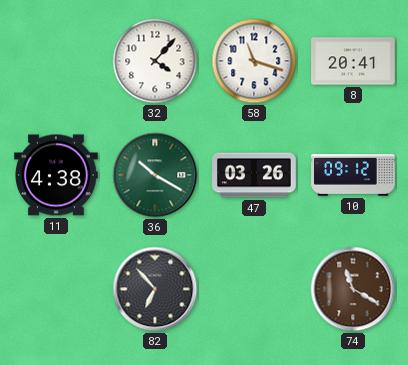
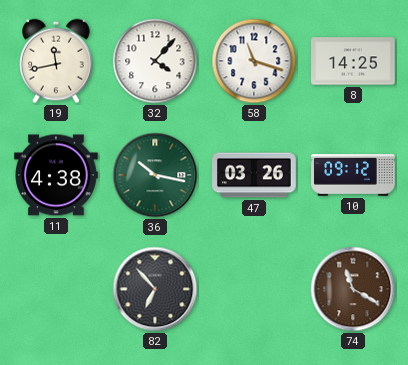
19: none -> 11:43 (57, 61)
8: 20:41 -> 14:25 (353, 61)
36: 10:20 -> 10:17 (155, 175)
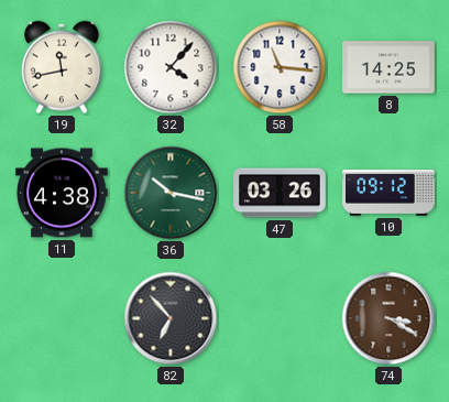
58: 11:18 -> 11:16 (280, 67)
74: 11:20 -> 3:20 (388, 318)
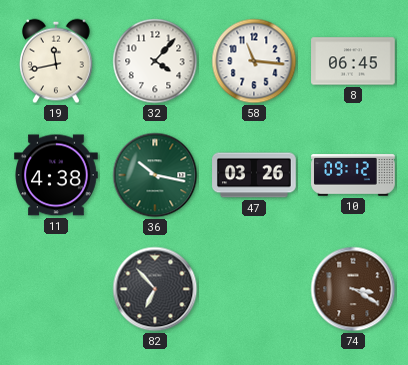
8: 14:25 -> 06:45 (353, 61)
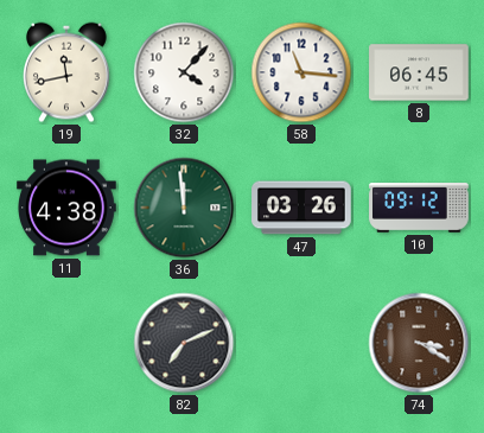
36: 10:17 -> 11:59 (184, 208)
82: 6:53 -> 7:11 (184, 343)
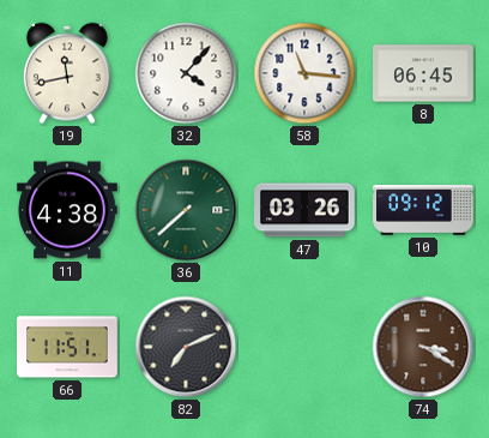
36: 11:59 -> 7:38 (186, 210)
66: none -> 11:51 (67, 347)
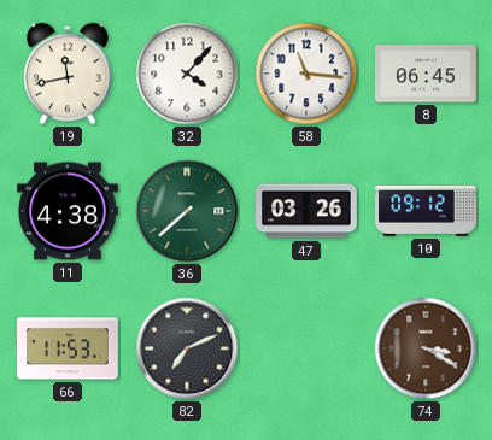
66: 11:51 -> 11:53 (68, 348)
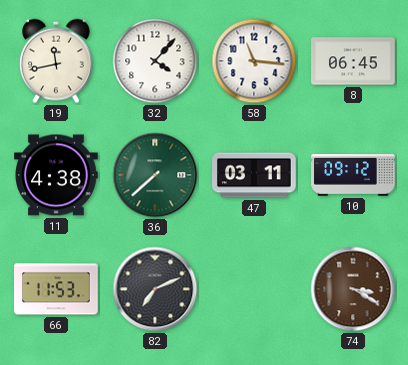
47: 03:26 -> 03:11 (254, 175)
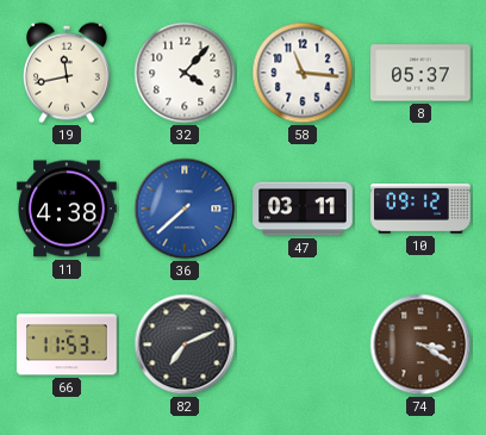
8: 06:45 -> 05:37 (420, 73)
36 dial: green -> blue (185, 209)
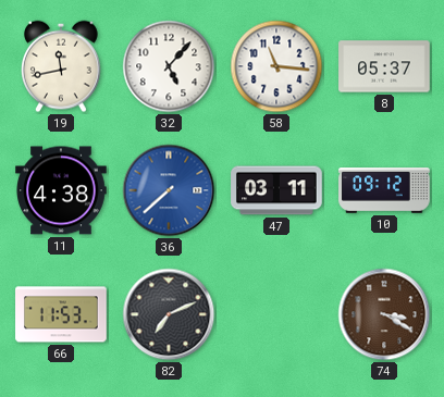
32: 4:07 -> 5:07 (169, 66)
